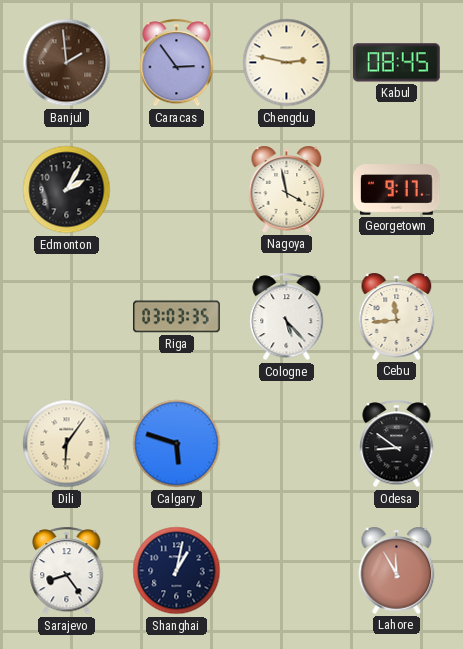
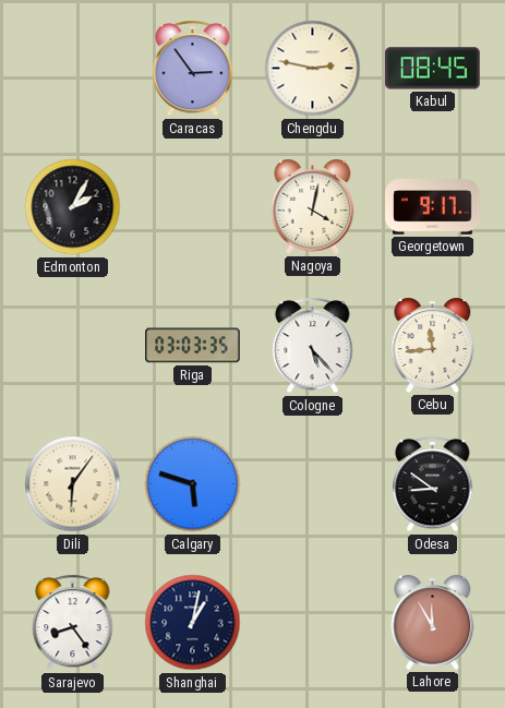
Banjul: 1:59 -> none (67, 63)
Nagoya: 3:58 -> 4:02 (313, 206)
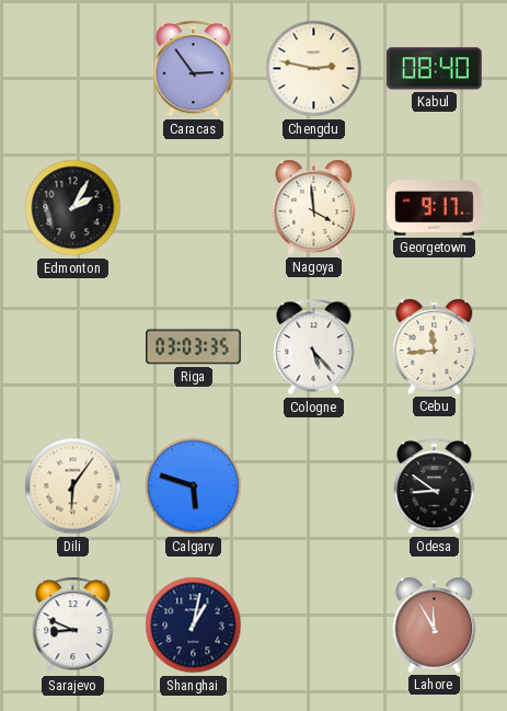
Kabul: 08:45 -> 08:40 (435, 69)
Nagoya: 4:02 -> 3:59 (314, 207)
Sarajevo: 8:24 -> 8:49 (73, 626)
